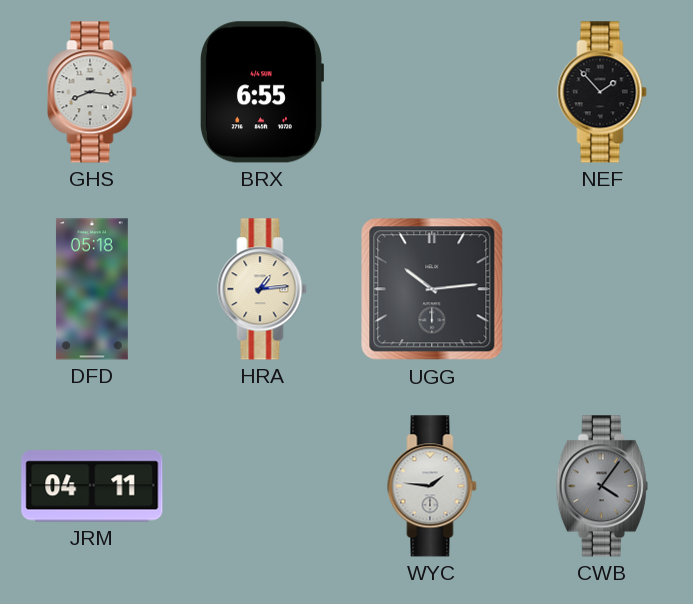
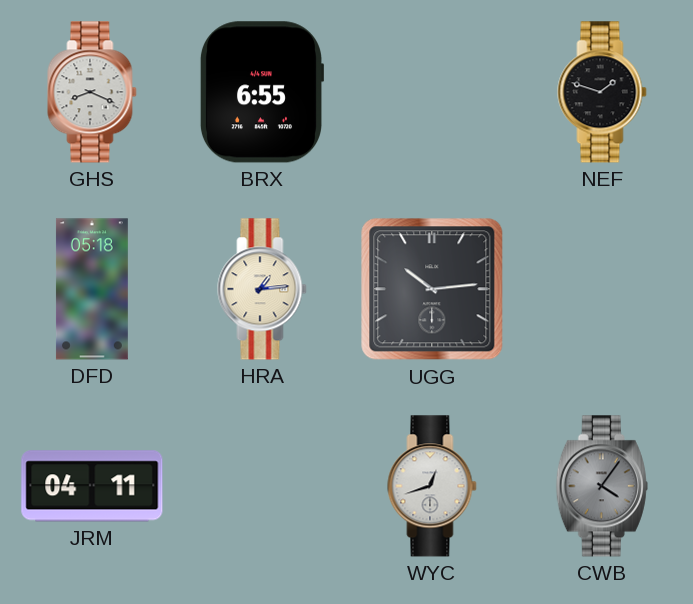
GHS: 8:16 -> 8:19 (92, 92)
NEF: 1:53 -> 1:48 (602, 92)
WYC: 1:46 -> 12:42 (432, 486)
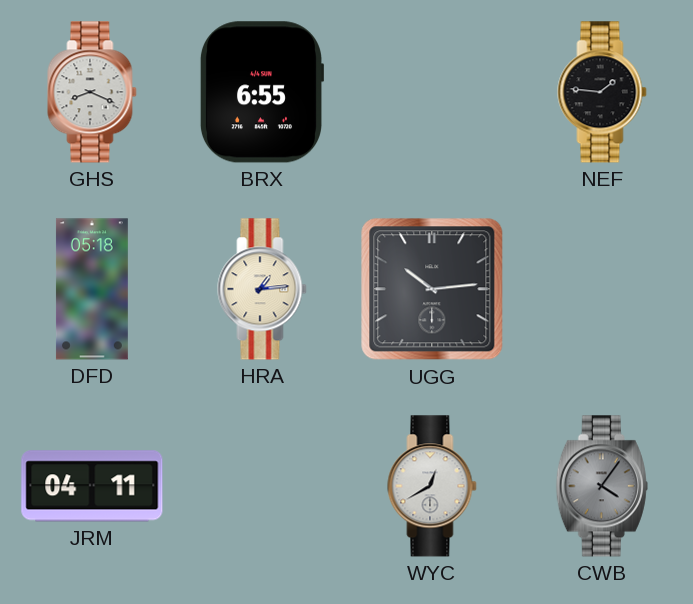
NEF: 1:48 -> 1:46 (602, 92)
WYC: 12:42 -> 12:40 (432, 486)
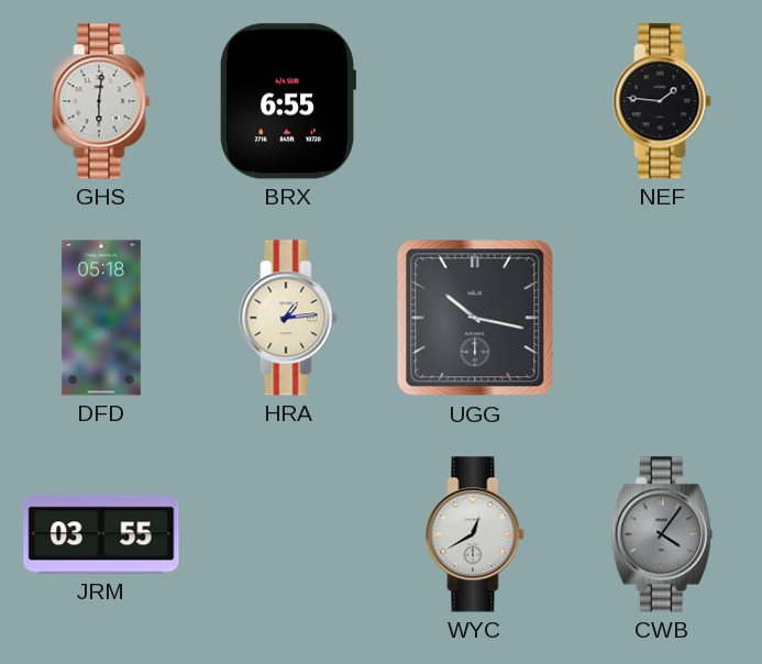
GHS: 8:19 -> 6:01 (101, 101)
UGG: 10:14 -> 10:17 (475, 318)
JRM: 04:11 -> 03:55 (101, 534)
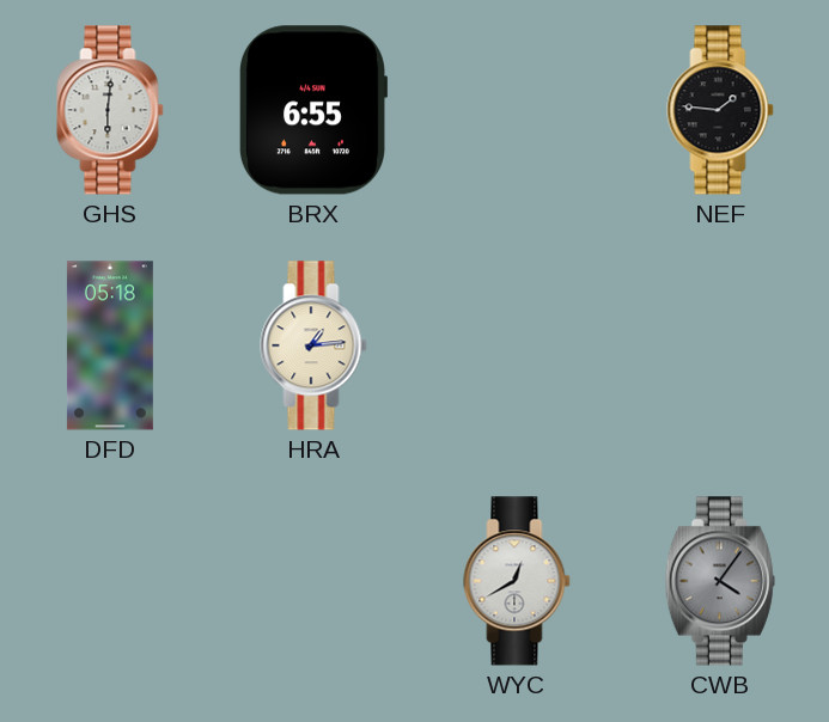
UGG: 10:17 -> none (475, 318)
JRM: 03:55 -> none (101, 534)
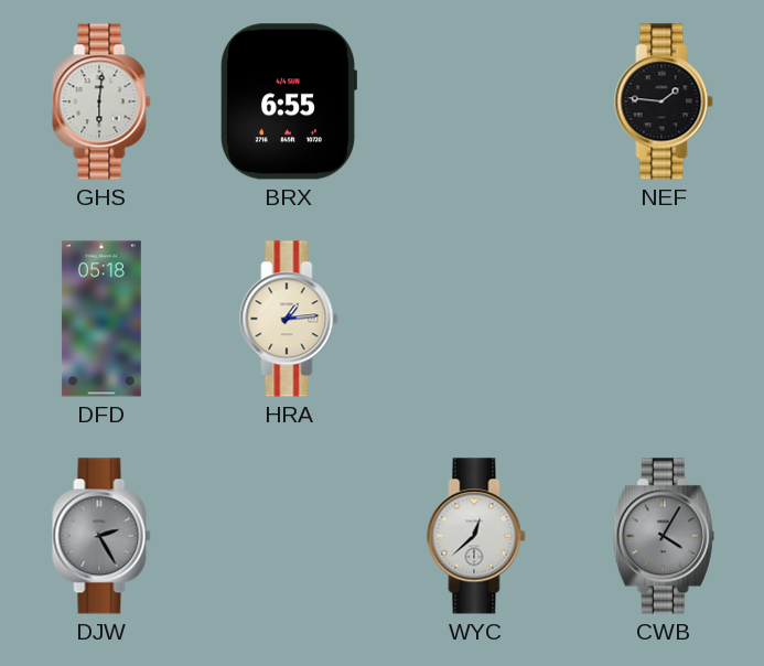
DJW: none -> 2:25 (101, 536)
WYC: 12:40 -> 12:38 (476, 536)
CWB: 4:06 -> 4:05 (664, 536)
